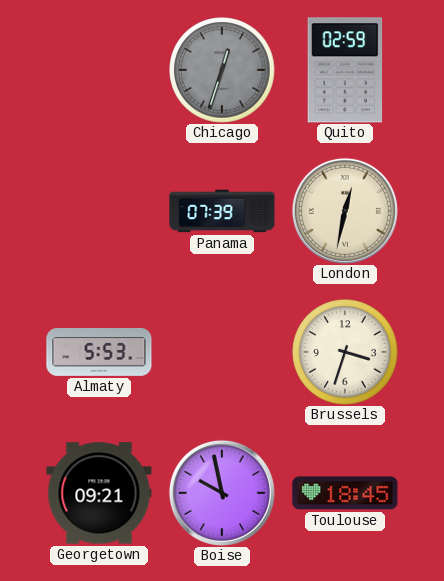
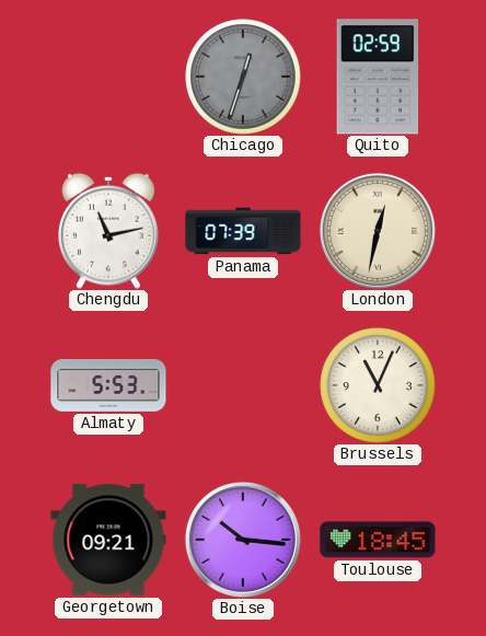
Chengdu: none -> 11:13 (109, 231)
Brussels: 3:33 -> 11:04 (378, 385)
Boise: 9:58 -> 10:16 (243, 540)
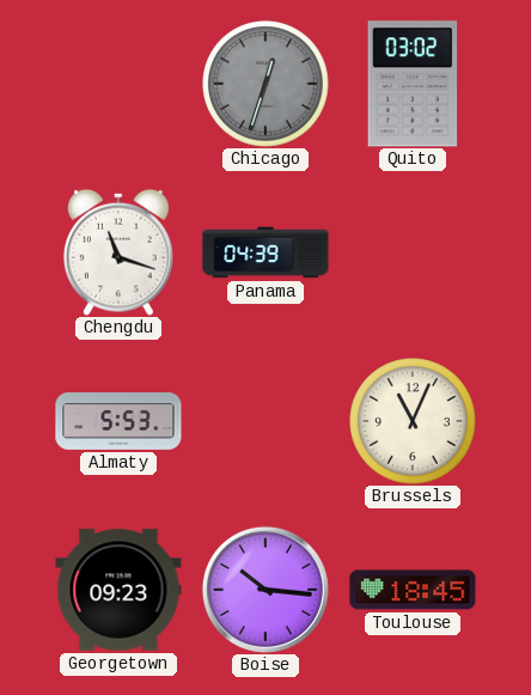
Quito: 02:59 -> 03:02 (413, 84)
Chengdu: 11:13 -> 11:18 (120, 252)
Panama: 07:39 -> 04:39 (265, 252)
London: 12:32 -> none (378, 231)
Georgetown: 09:21 -> 09:23 (118, 590)
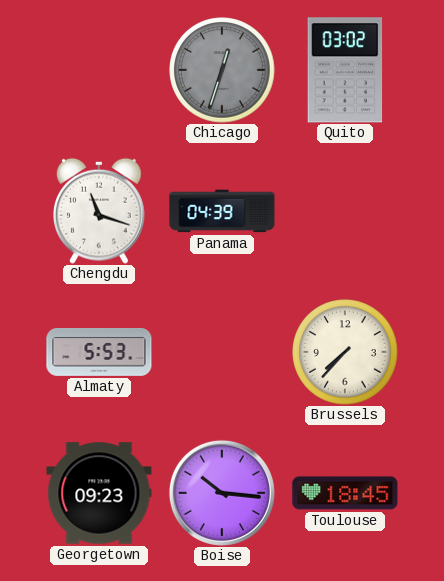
Brussels: 11:04 -> 7:37 (345, 352)
